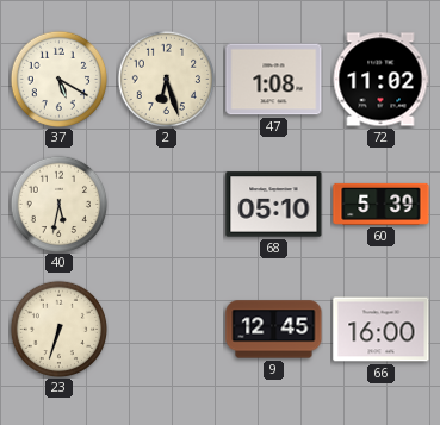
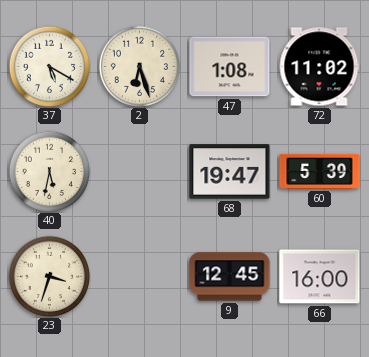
68: 05:10 -> 19:47 (230, 172)
23: 6:33 -> 3:33 (49, 276)
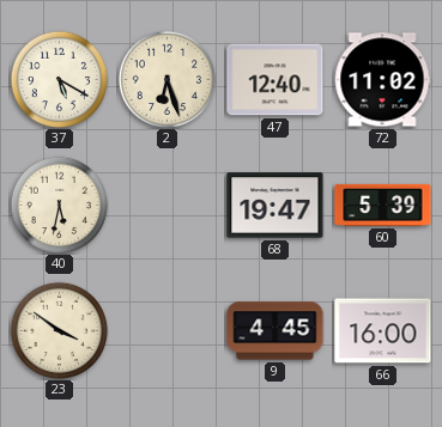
47: 1:08 -> 12:40 (276, 80)
23: 3:33 -> 3:51 (59, 330)
9: 12:45 -> 4:45 (276, 331)
